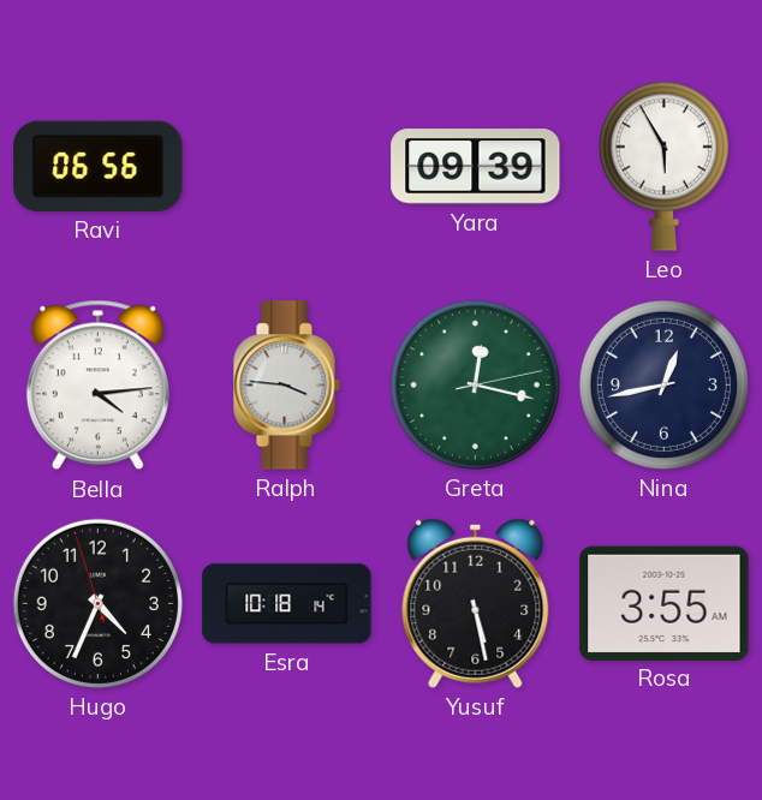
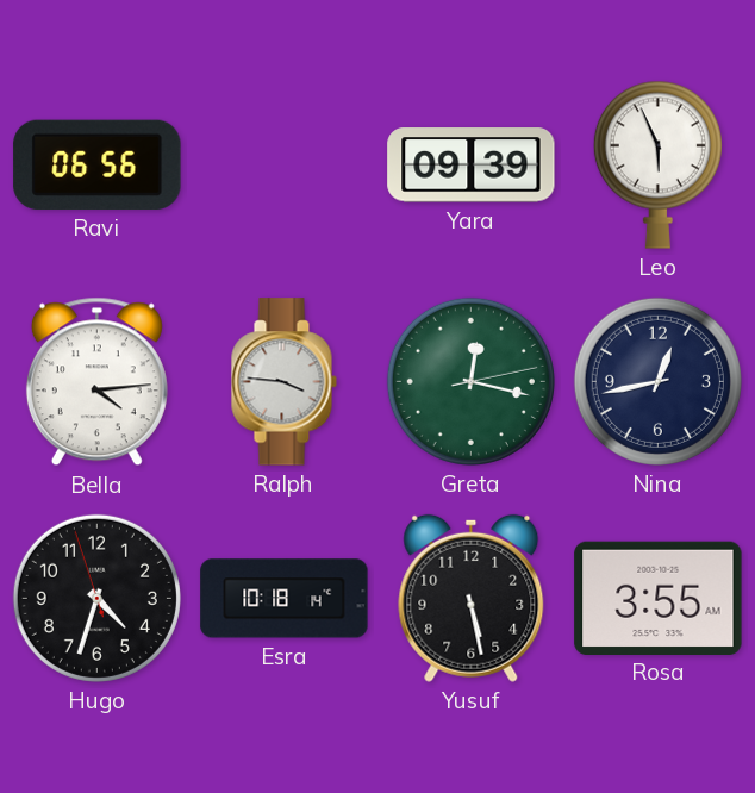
Leo: 5:55 -> 5:56 (657, 164)
Hugo: 4:33 -> 4:32 (96, 598)
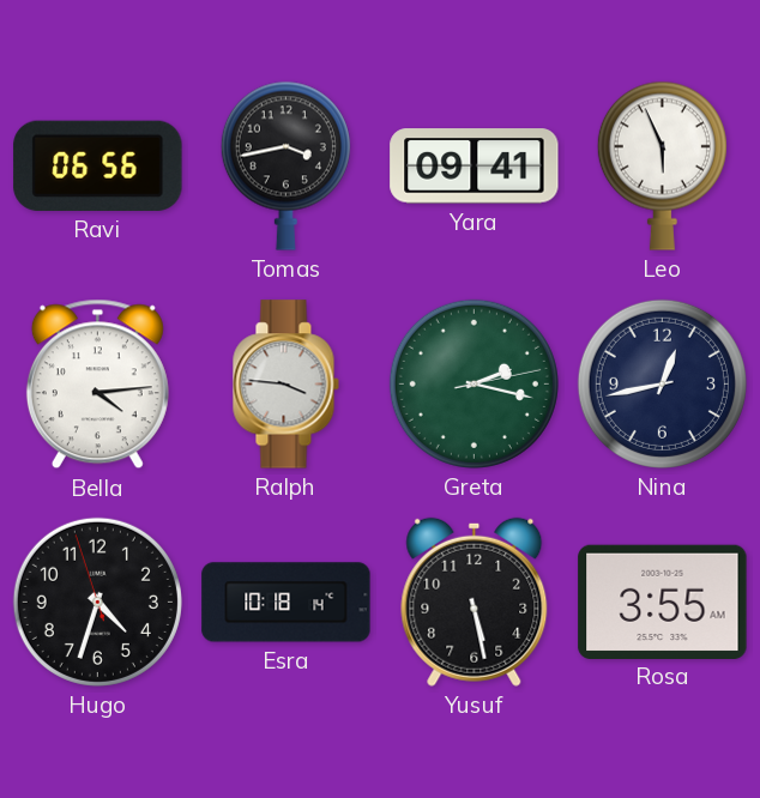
Tomas: none -> 3:43 (285, 165)
Yara: 09:39 -> 09:41 (475, 167)
Greta: 12:17 -> 2:17 (474, 383)
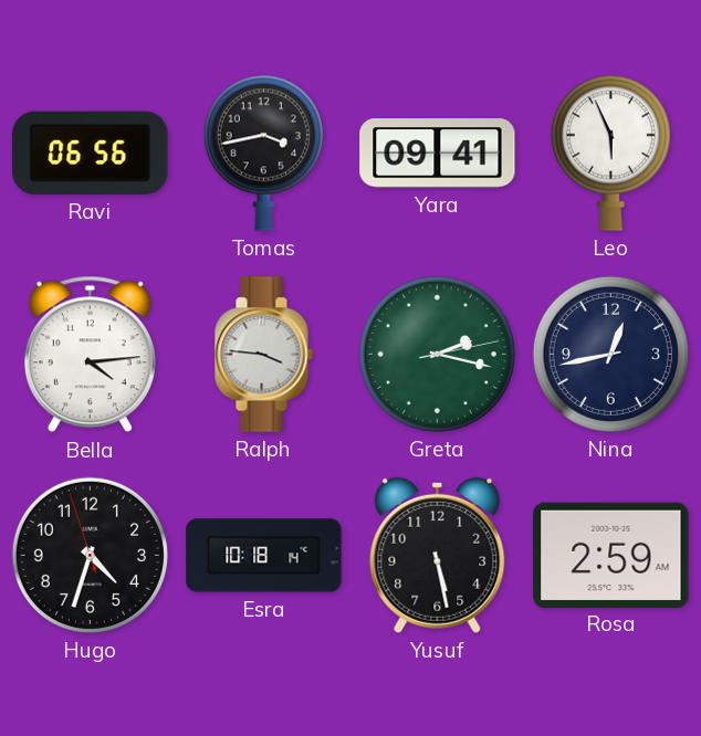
Rosa: 3:55 -> 2:59 (611, 555)
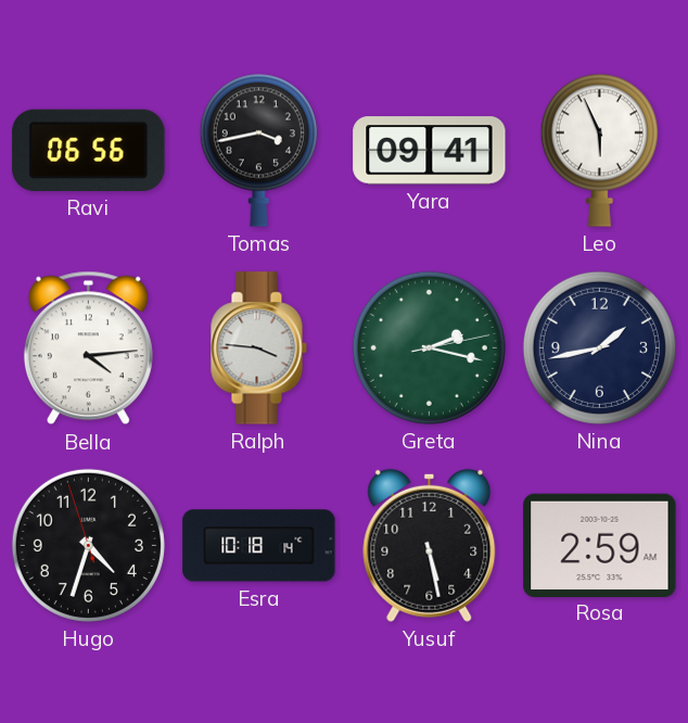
Nina: 12:43 -> 1:43 (599, 347)
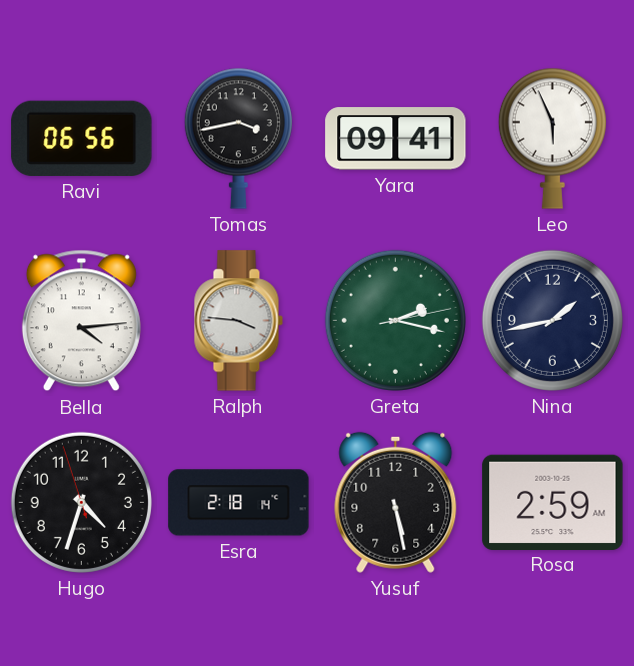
Esra: 10:18 -> 2:18 (239, 503)
